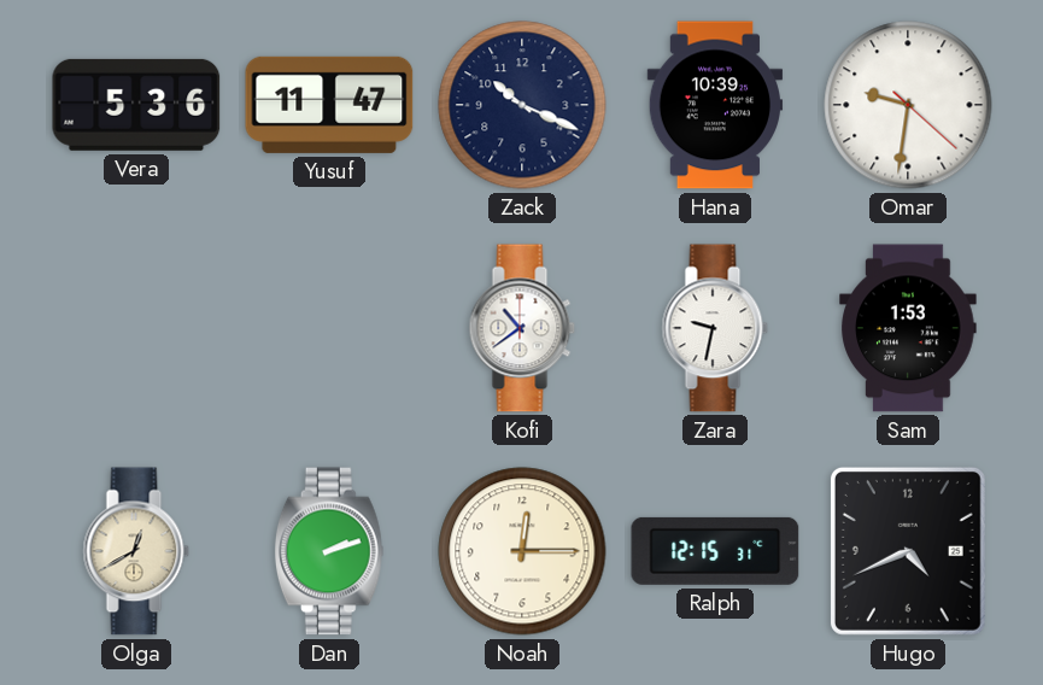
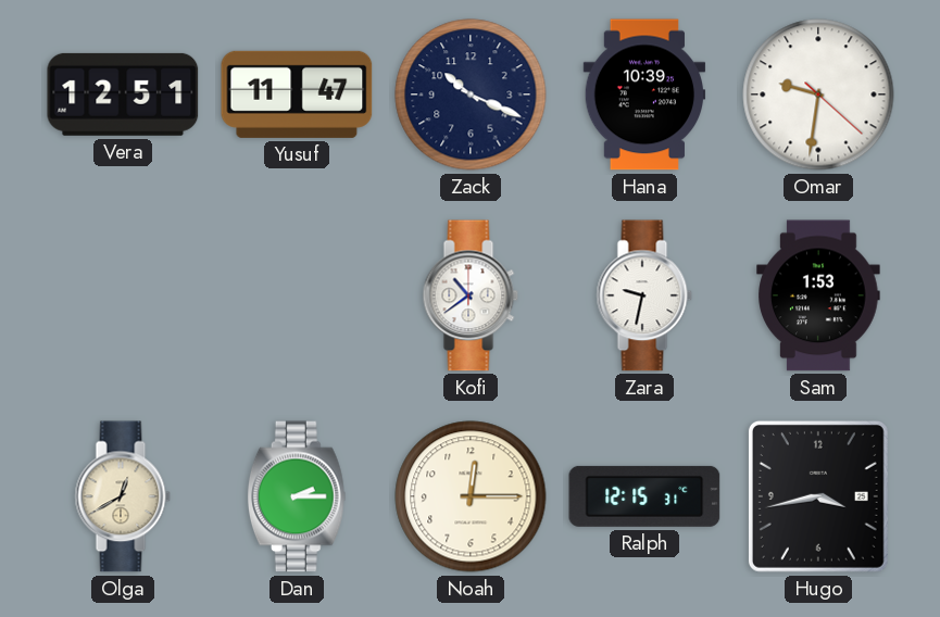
Vera: 5:36 -> 12:51 (123, 95)
Dan: 2:12 -> 2:15 (297, 496)
Hugo: 4:41 -> 3:43 (818, 496)
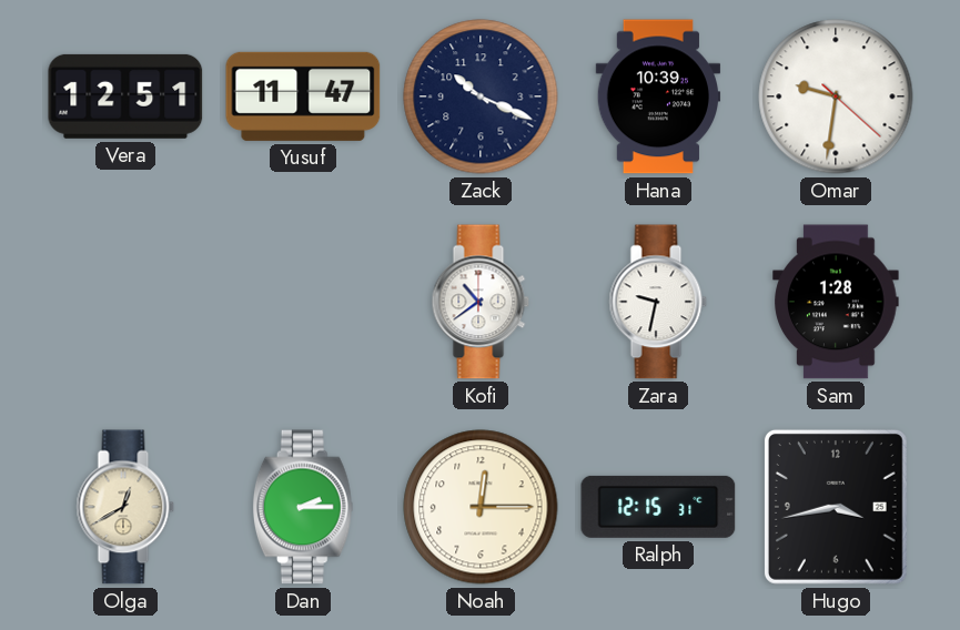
Sam: 1:53 -> 1:28 (836, 302)
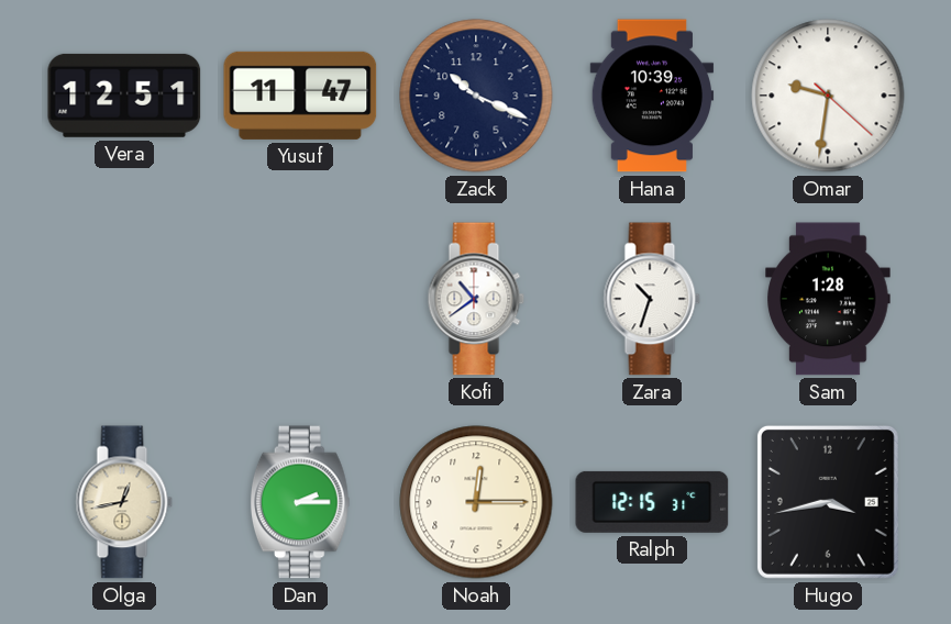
Zara: 9:32 -> 10:33 (652, 299)
Olga: 12:40 -> 12:43 (124, 502)
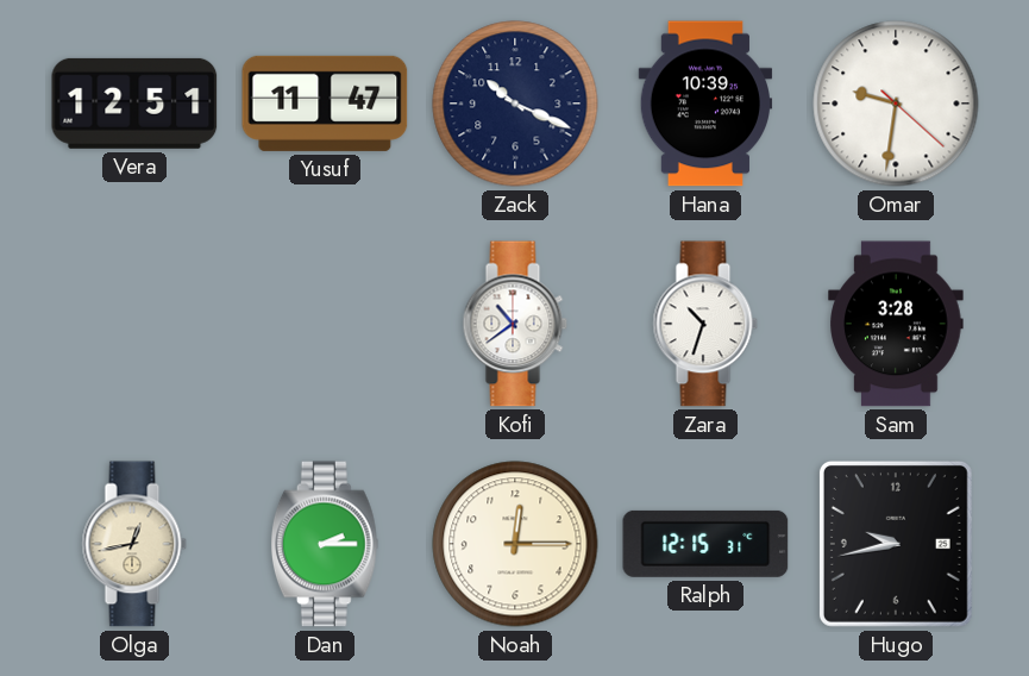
Sam: 1:28 -> 3:28 (896, 324)
Hugo: 3:43 -> 9:43 (896, 544)
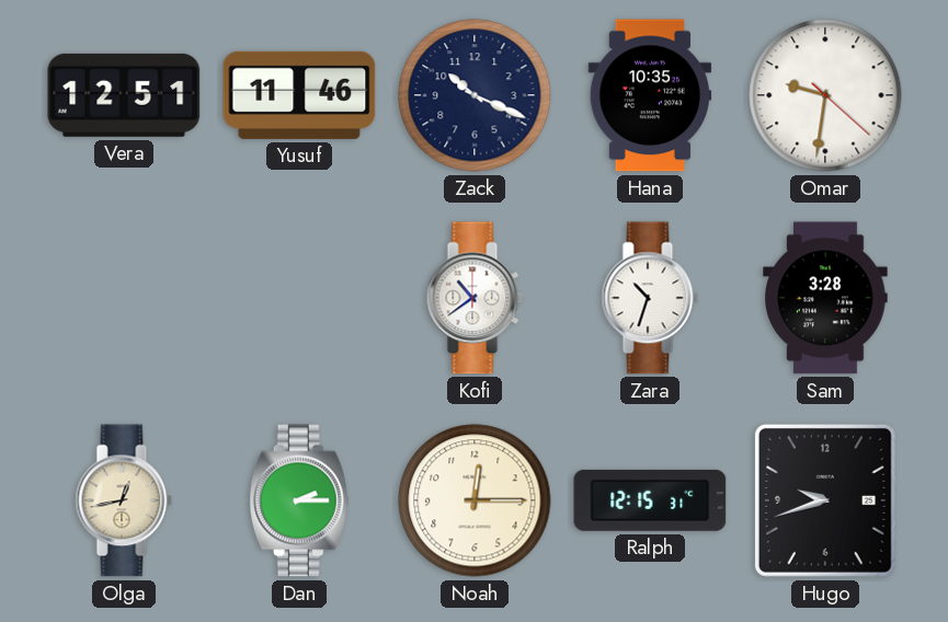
Yusuf: 11:47 -> 11:46 (299, 95)
Hana: 10:39 -> 10:35 (650, 95)
Hugo: 9:43 -> 9:42 (825, 500)
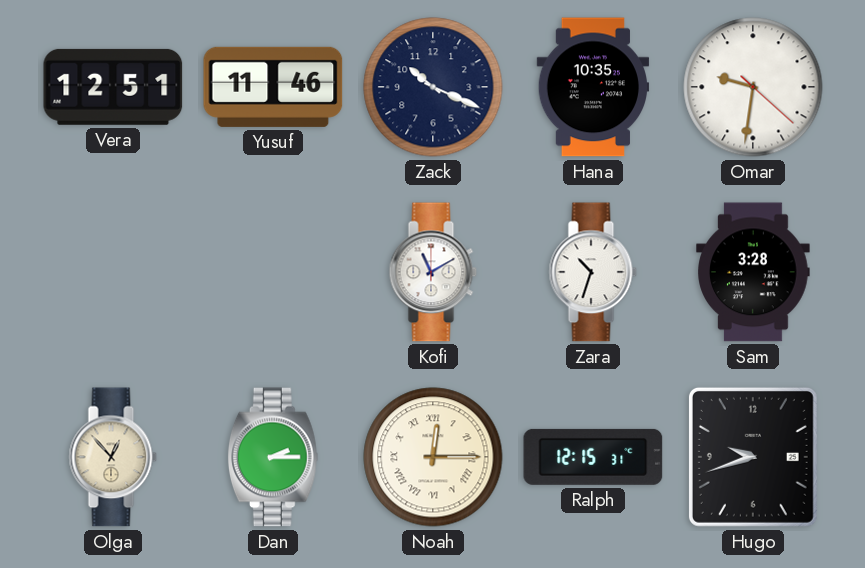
Kofi: 10:39 -> 11:10 (433, 272)
Olga: 12:43 -> 12:53 (113, 457)
Noah numerals: Arabic -> Roman (433, 457)
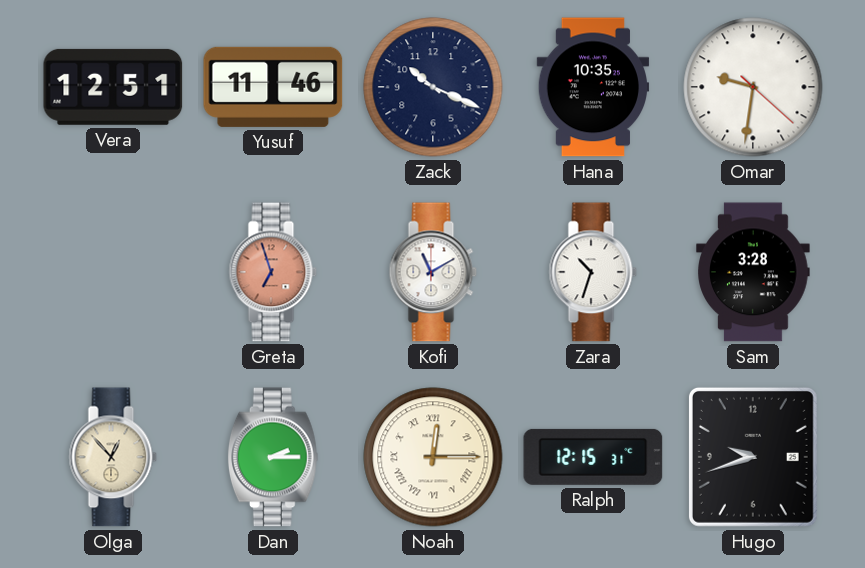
Greta: none -> 6:57 (273, 272)
